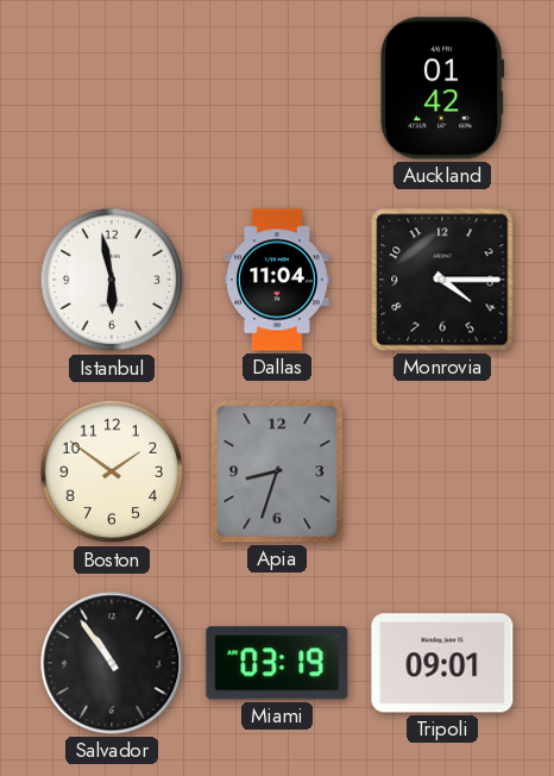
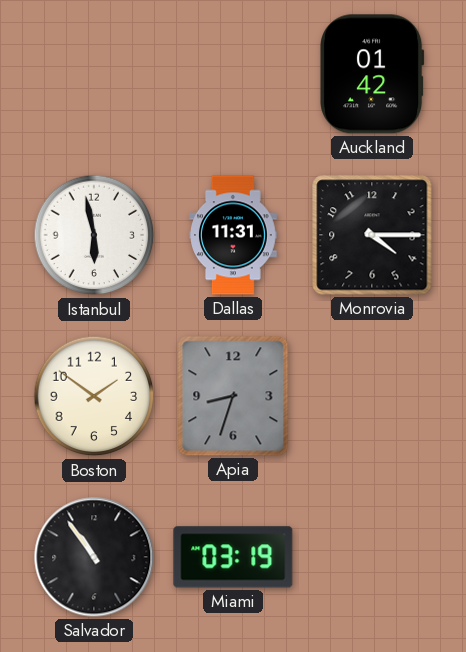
Dallas: 11:04 -> 11:31 (234, 235)
Tripoli: 09:01 -> none (442, 663)
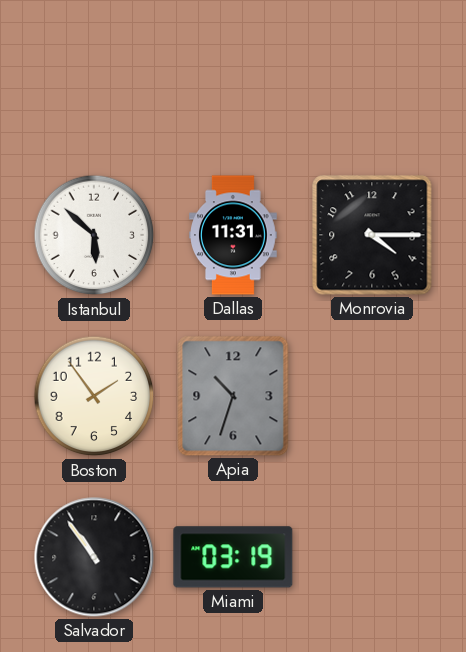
Auckland: 01:42 -> none (373, 74)
Istanbul: 5:58 -> 5:52 (94, 235)
Boston: 1:51 -> 1:54 (94, 396)
Apia: 8:33 -> 10:33 (233, 396)
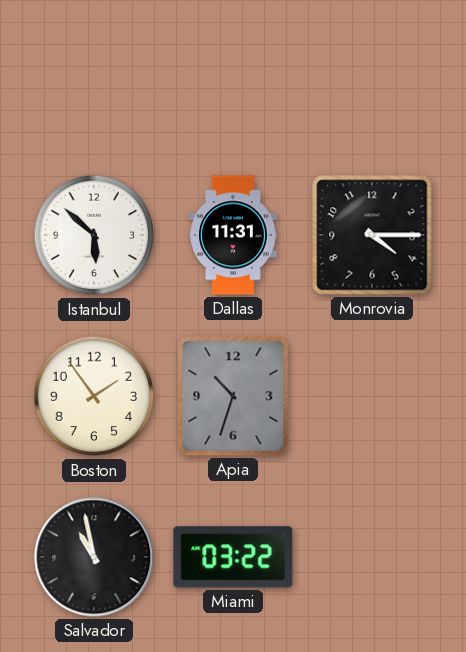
Salvador: 10:54 -> 10:58 (94, 557)
Miami: 03:19 -> 03:22 (233, 557)
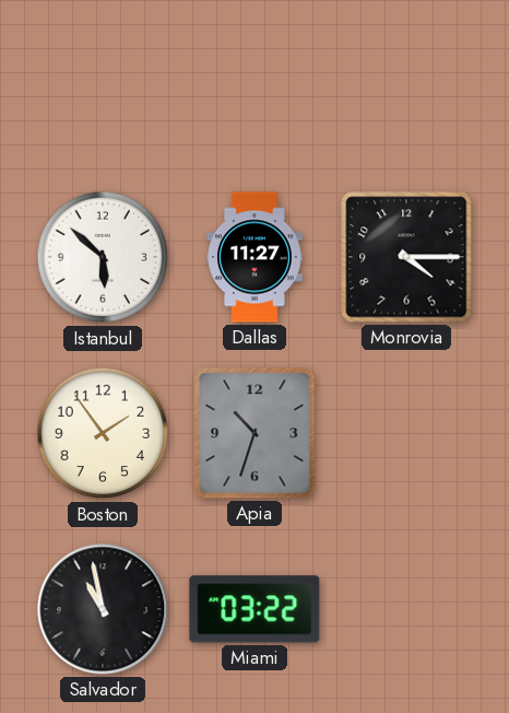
Dallas: 11:31 -> 11:27 (256, 257)
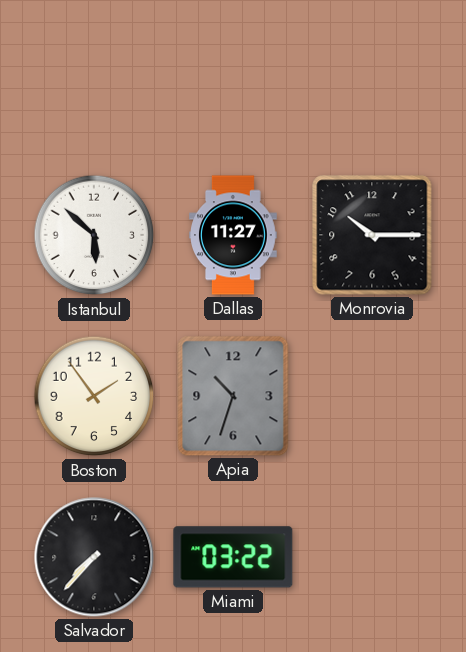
Monrovia: 4:15 -> 10:15 (372, 235)
Salvador: 10:58 -> 7:37 (94, 557)
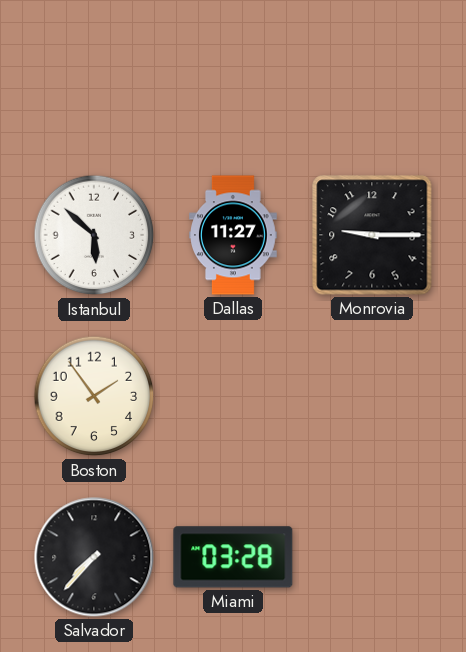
Monrovia: 10:15 -> 9:15 (372, 235)
Apia: 10:33 -> none (233, 396)
Miami: 03:22 -> 03:28 (233, 557)
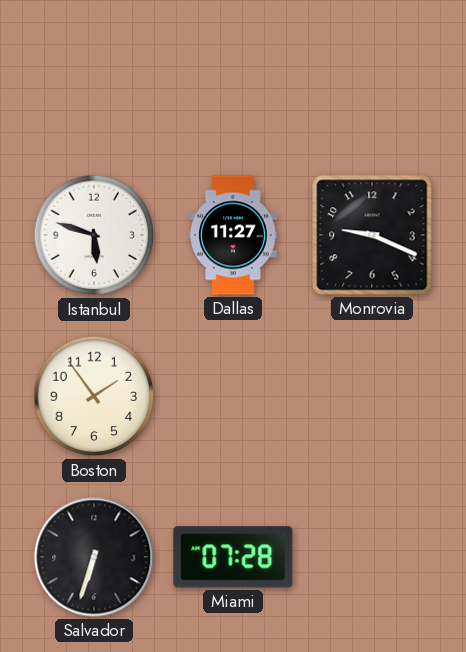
Istanbul: 5:52 -> 5:48 (94, 235)
Monrovia: 9:15 -> 9:19 (372, 235)
Salvador: 7:37 -> 6:33 (94, 557)
Miami: 03:28 -> 07:28 (233, 557)
